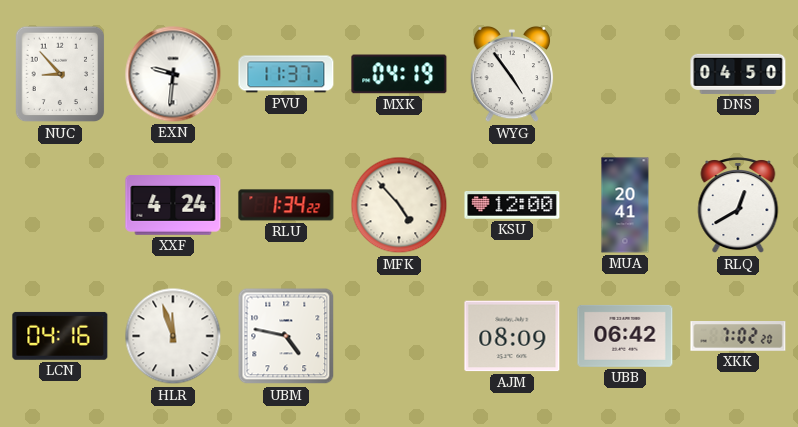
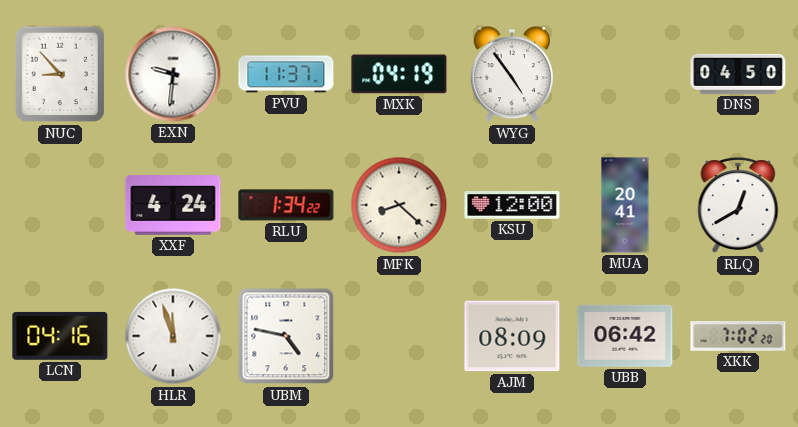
MFK: 4:53 -> 8:22 (399, 205)
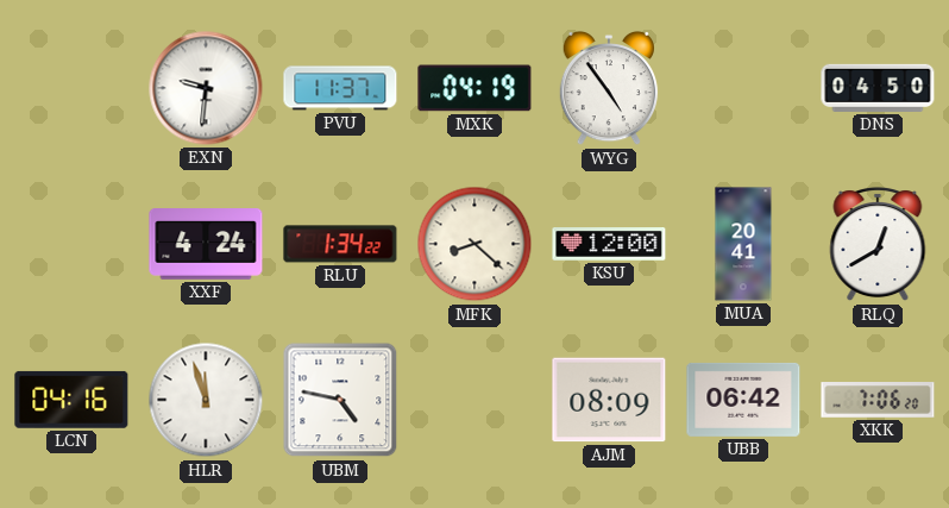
NUC: 8:53 -> none (60, 74)
XKK: 7:02 -> 7:06 (878, 401)
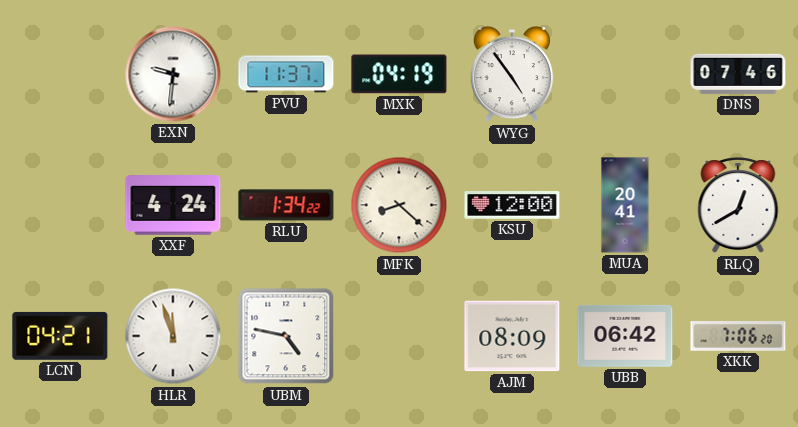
DNS: 04:50 -> 07:46 (738, 74)
LCN: 04:16 -> 04:21 (60, 336)
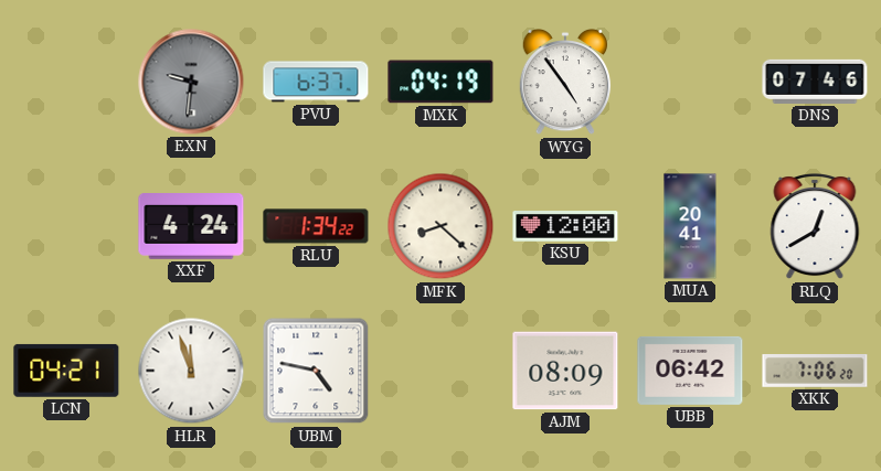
EXN dial: white -> grey (191, 82)
PVU: 11:37 -> 6:37 (316, 82)
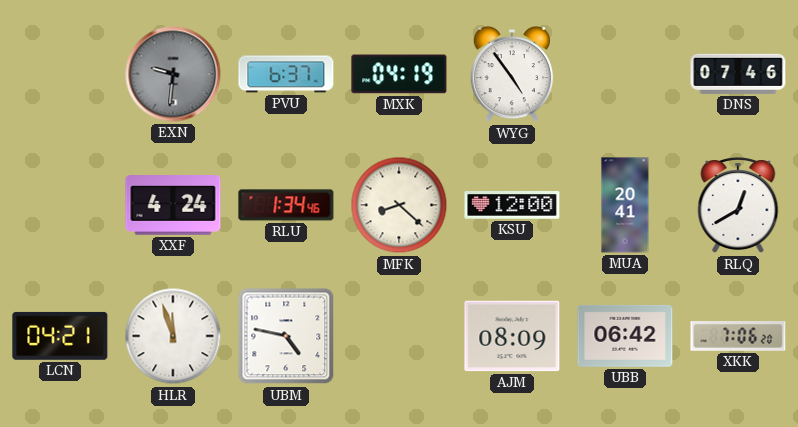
RLU: 1:34:22 -> 1:34:46 (286, 205)
